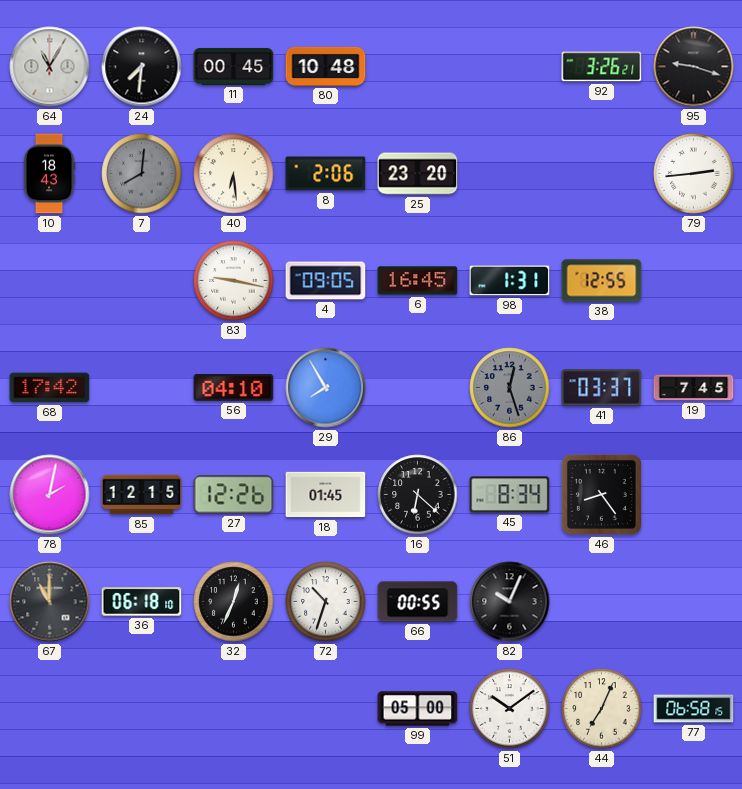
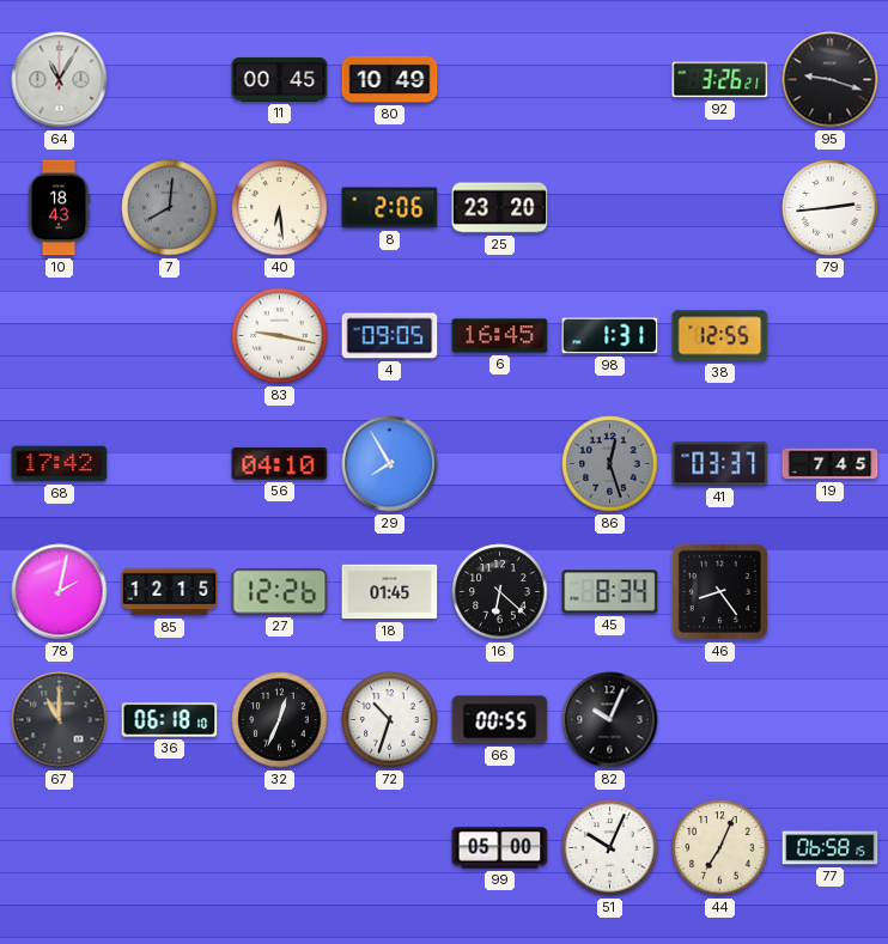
24: 7:31 -> none (142, 67)
80: 10:48 -> 10:49 (390, 79)
51: 10:09 -> 10:04 (610, 848)
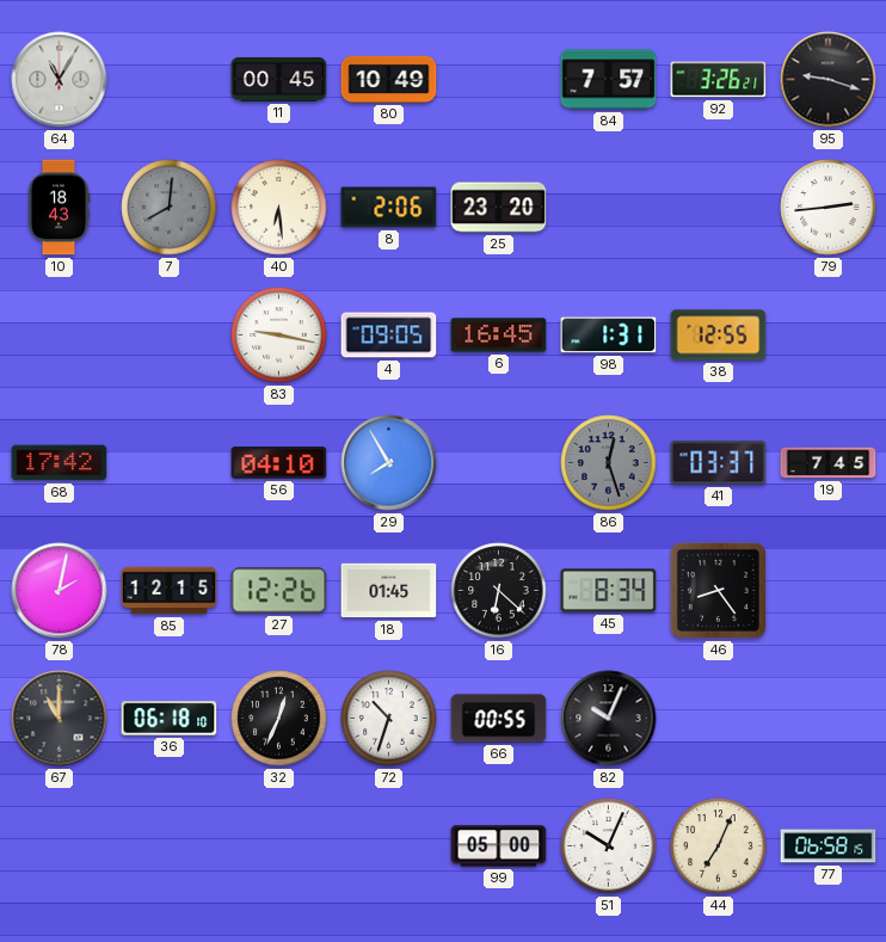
84: none -> 7:57 (609, 80)
